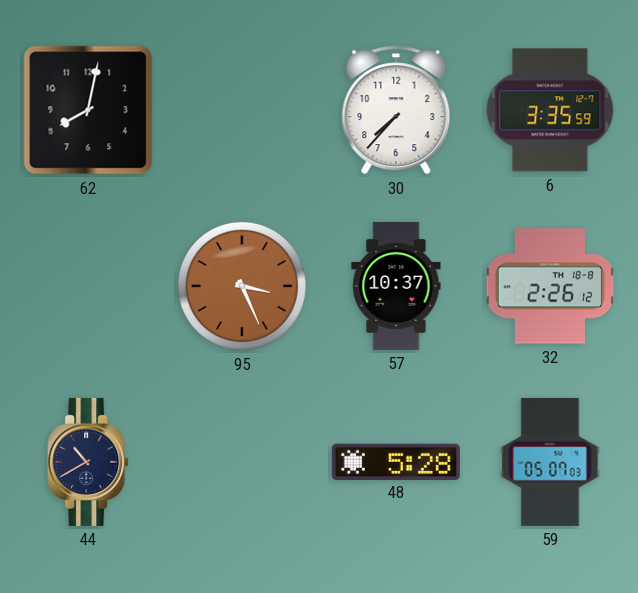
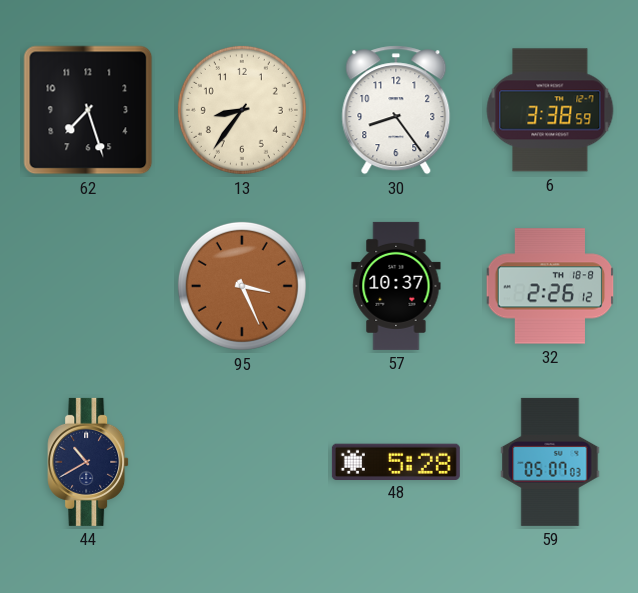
62: 8:02 -> 7:27 (88, 110)
13: none -> 8:36 (242, 110)
30: 7:37 -> 8:24 (396, 110)
6: 3:35 -> 3:38 (550, 110)
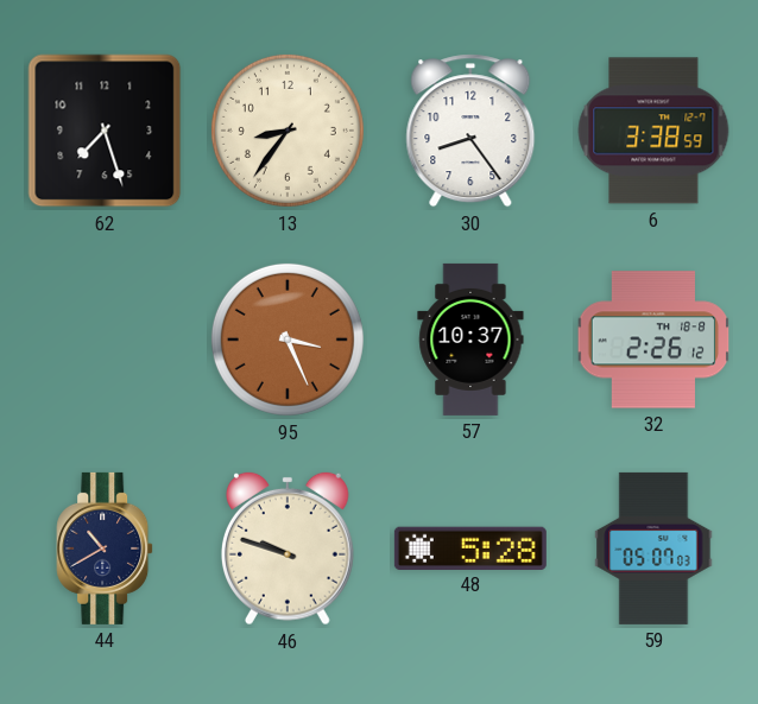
46: none -> 9:48 (289, 548)
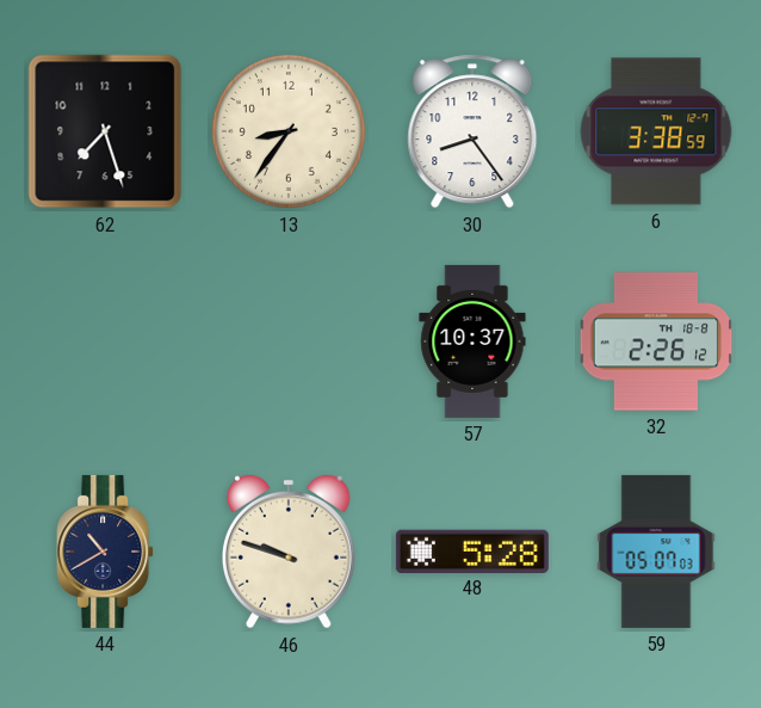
95: 3:26 -> none (288, 340)
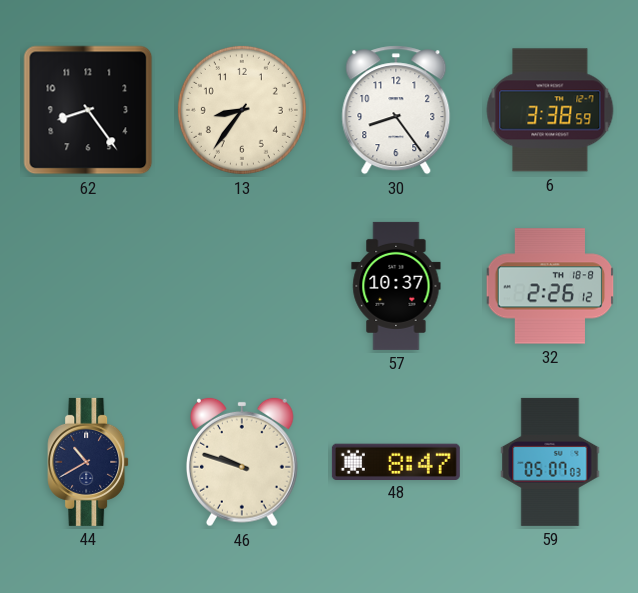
62: 7:27 -> 8:24 (88, 110)
48: 5:28 -> 8:47 (396, 461)
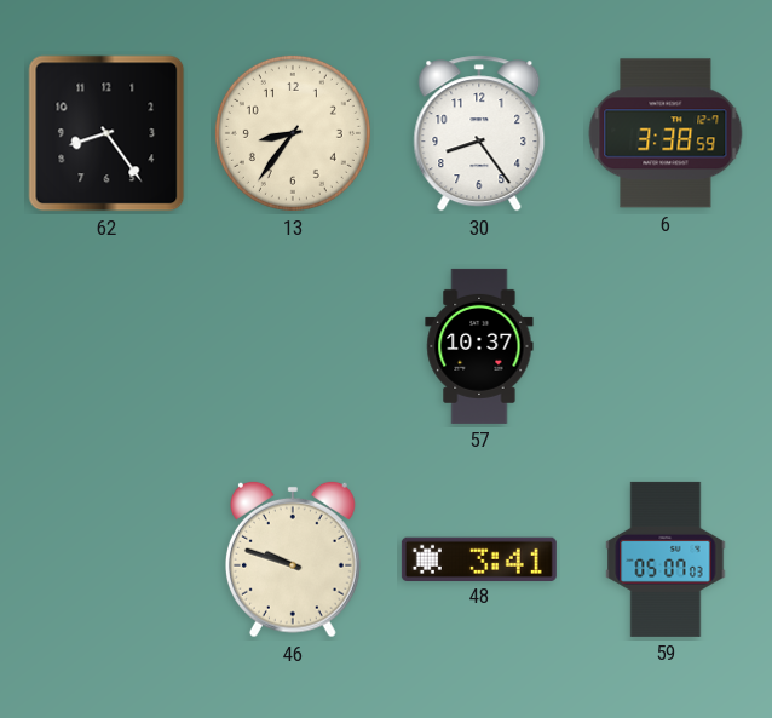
32: 2:26 -> none (550, 286)
44: 10:40 -> none (88, 462)
48: 8:47 -> 3:41 (479, 558)
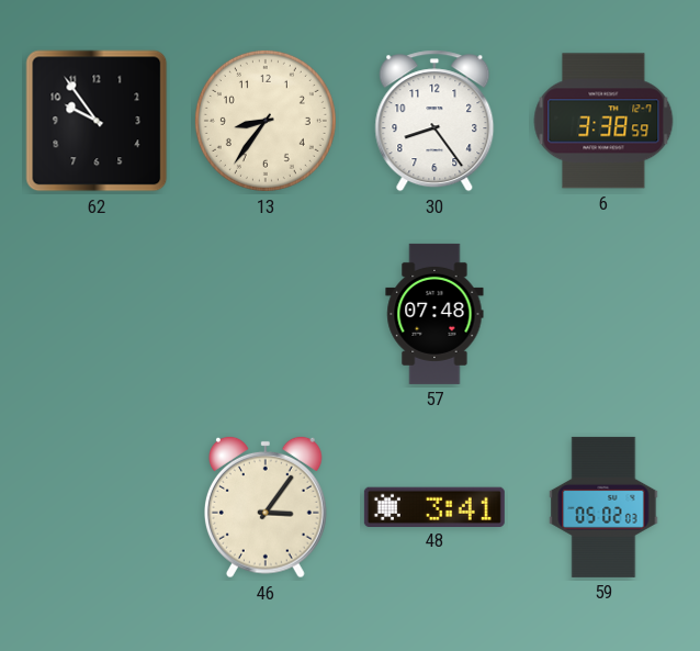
62: 8:24 -> 9:54 (97, 121)
57: 10:37 -> 07:48 (434, 314)
46: 9:48 -> 3:06 (267, 507)
59: 05:07 -> 05:02 (603, 507)
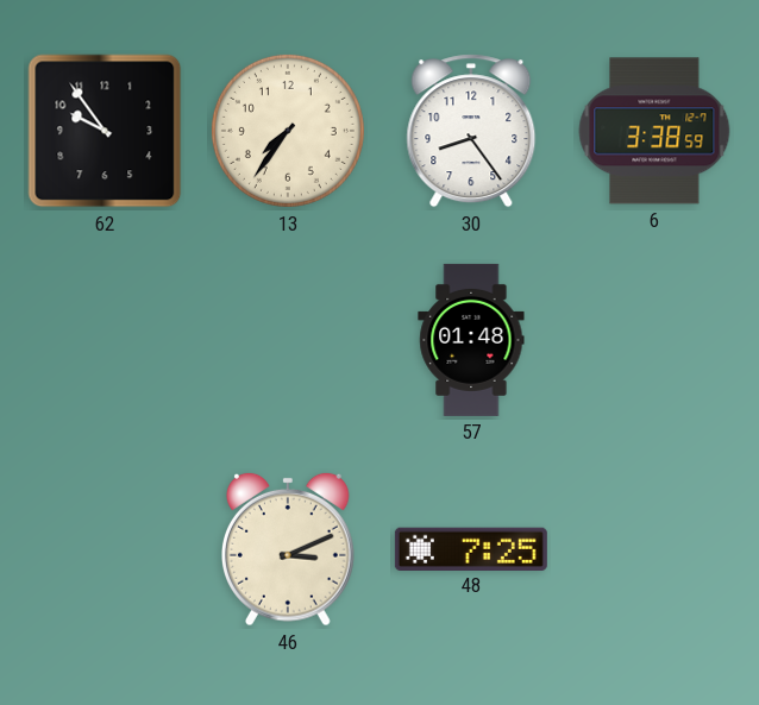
13: 8:36 -> 7:36 (288, 131)
57: 07:48 -> 01:48 (471, 340)
46: 3:06 -> 3:11 (289, 549)
48: 3:41 -> 7:25 (471, 548)
59: 05:02 -> none (603, 507)
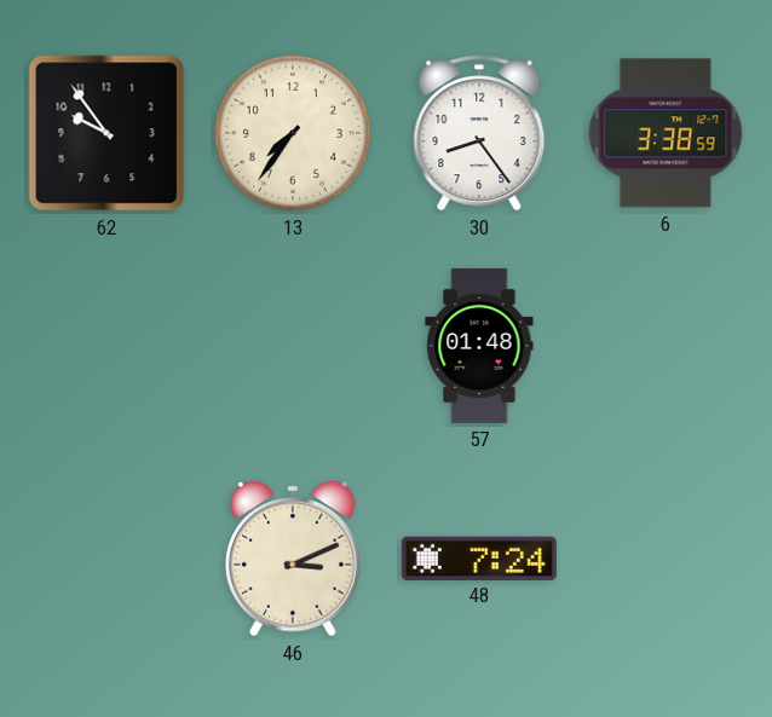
48: 7:25 -> 7:24 (479, 557)
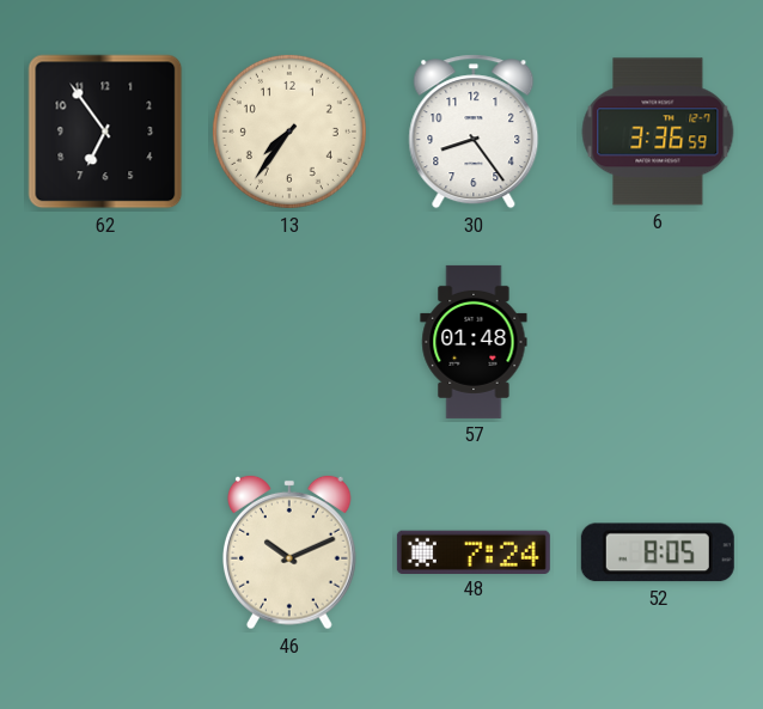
62: 9:54 -> 6:54 (105, 132)
6: 3:38 -> 3:36 (658, 132)
46: 3:11 -> 10:11 (291, 552)
52: none -> 8:05 (658, 552)
